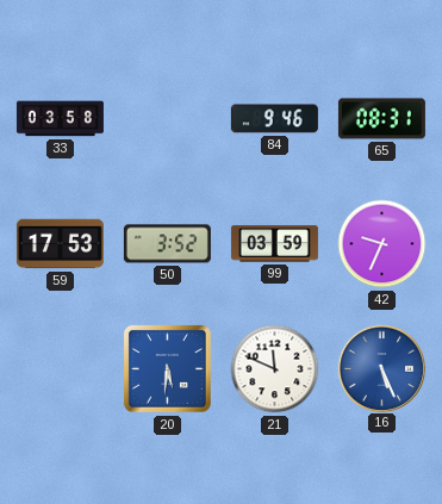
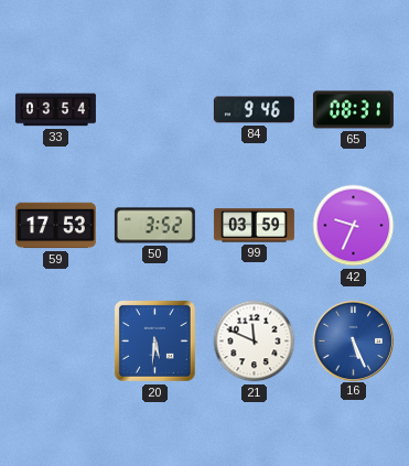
33: 03:58 -> 03:54 (55, 110)
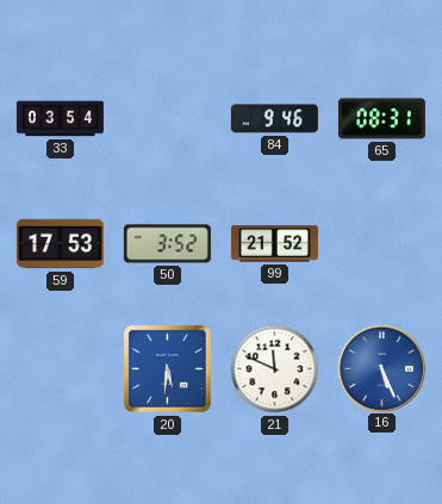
99: 03:59 -> 21:52 (274, 244)
42: 9:34 -> none (354, 226)
